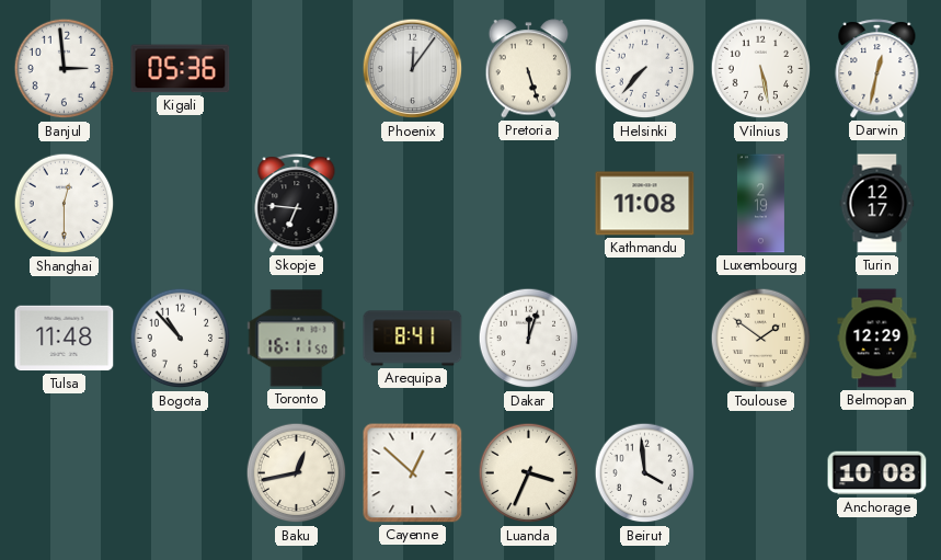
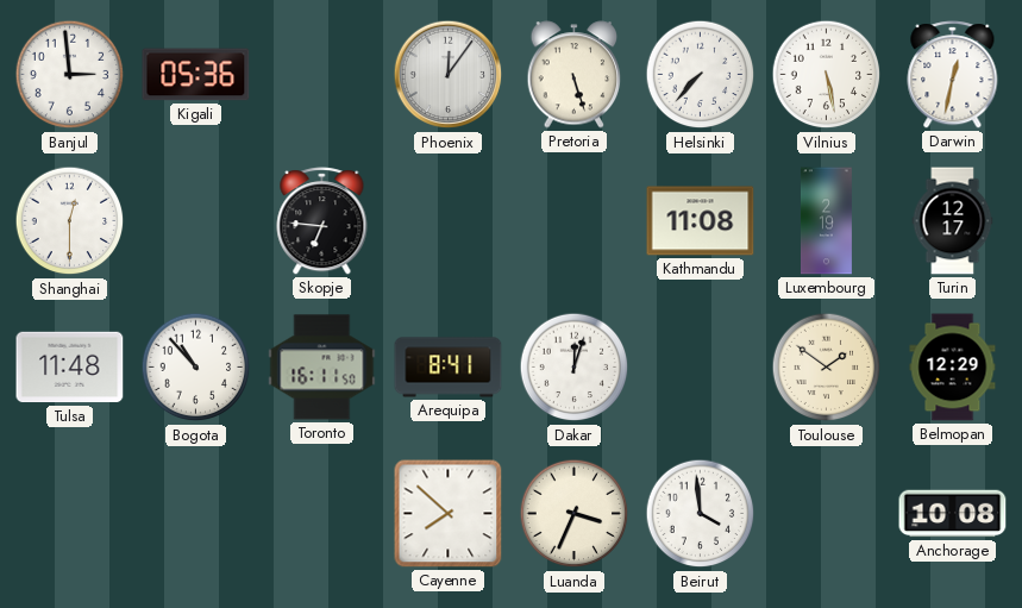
Baku: 12:43 -> none (297, 473)
Cayenne: 12:52 -> 7:52 (449, 514)
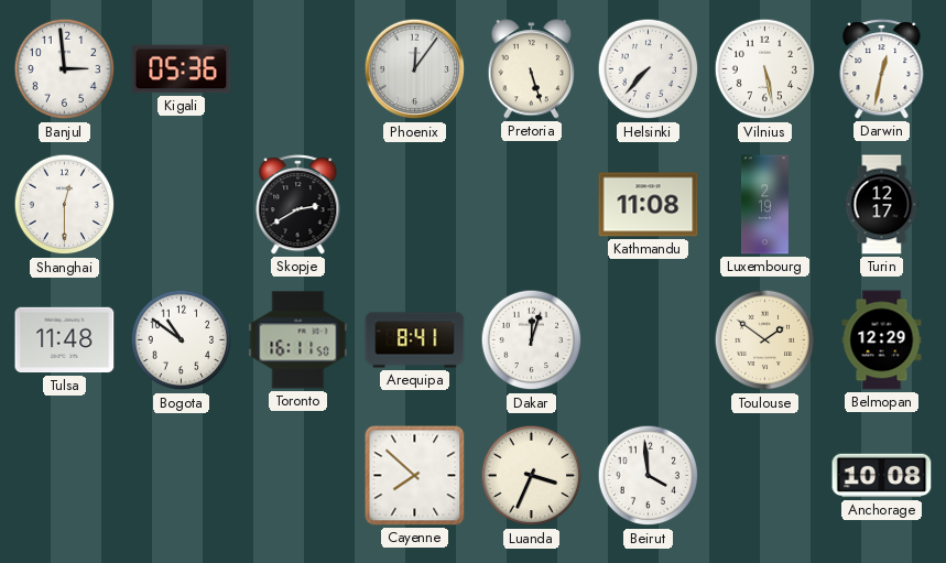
Skopje: 6:46 -> 2:40 (298, 205)
Bogota: 10:53 -> 10:51 (182, 340)
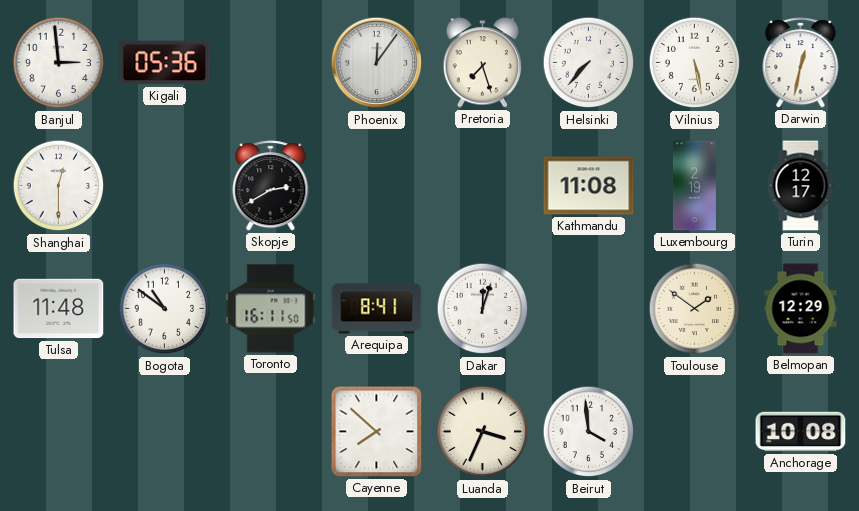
Pretoria: 5:27 -> 7:27 (483, 63)
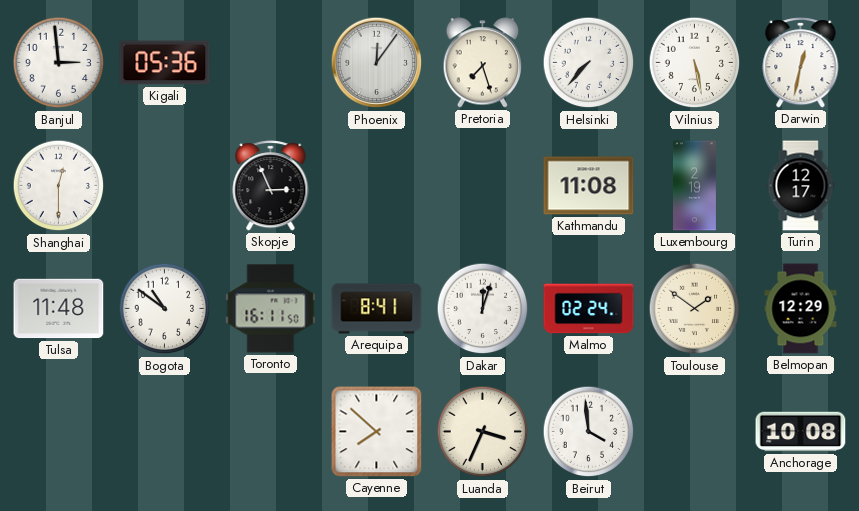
Skopje: 2:40 -> 2:56 (271, 186)
Malmo: none -> 02:24 (589, 309)
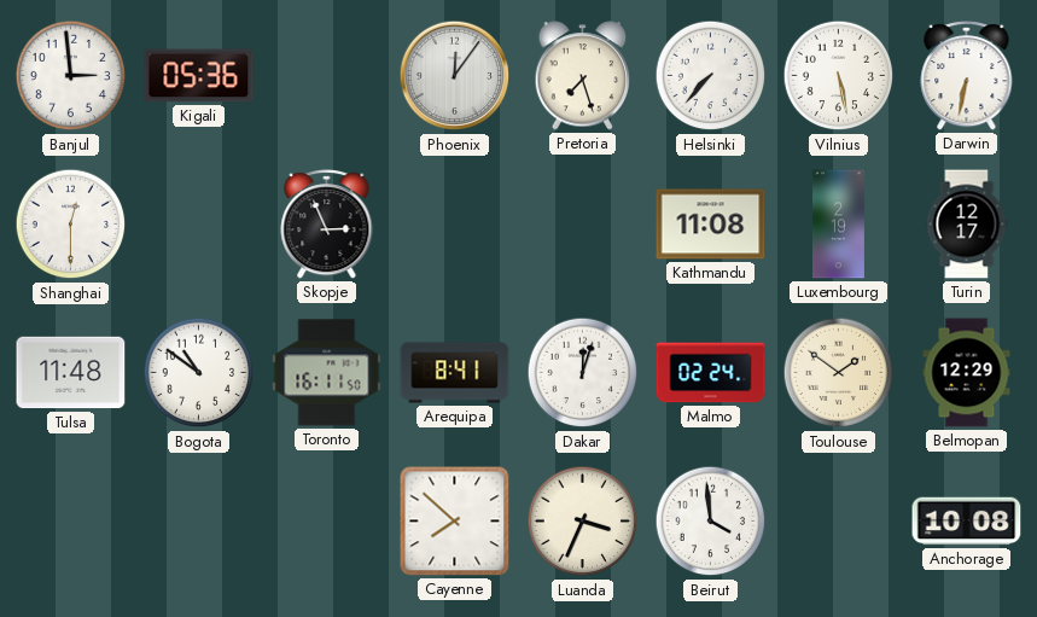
Darwin: 12:32 -> 6:32 (967, 76)
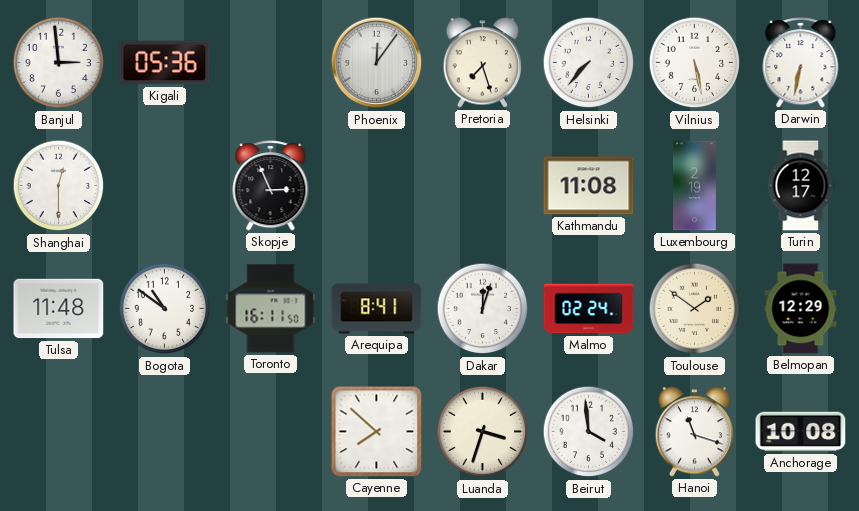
Luanda: 3:34 -> 3:33 (483, 432)
Hanoi: none -> 11:18 (695, 432)
